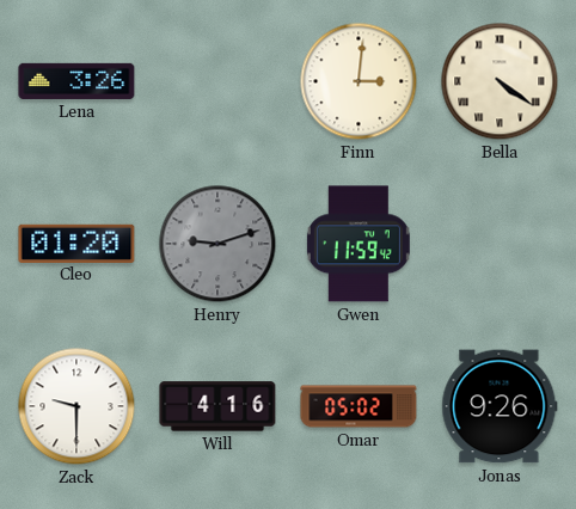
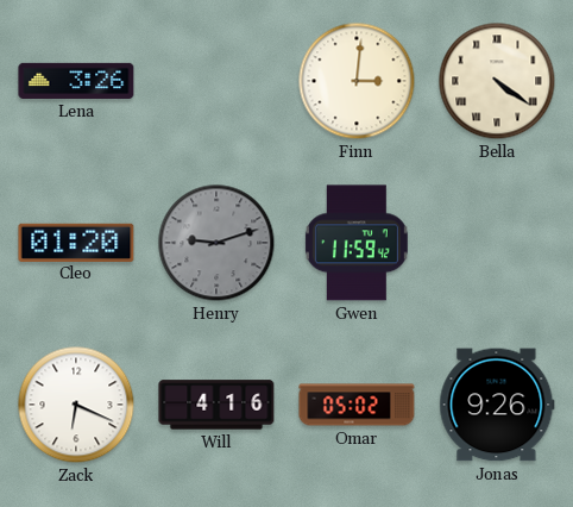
Zack: 9:30 -> 6:19 (76, 405)
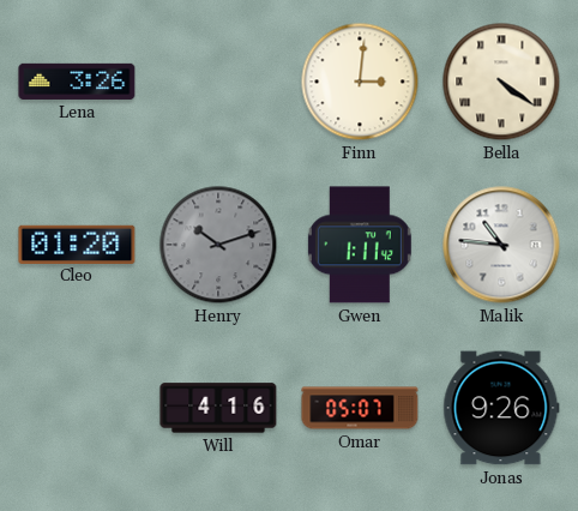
Henry: 9:12 -> 10:12 (218, 245)
Gwen: 11:59 -> 1:11 (360, 245)
Malik: none -> 10:46 (501, 245)
Zack: 6:19 -> none (76, 405)
Omar: 05:02 -> 05:07 (360, 408)
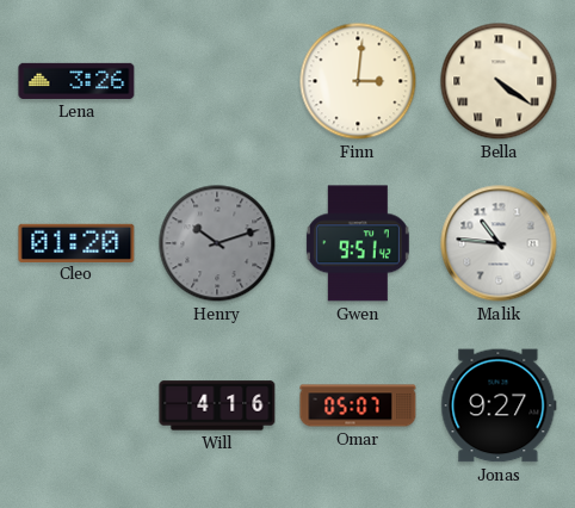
Gwen: 1:11 -> 9:51 (358, 243)
Jonas: 9:26 -> 9:27 (499, 405)
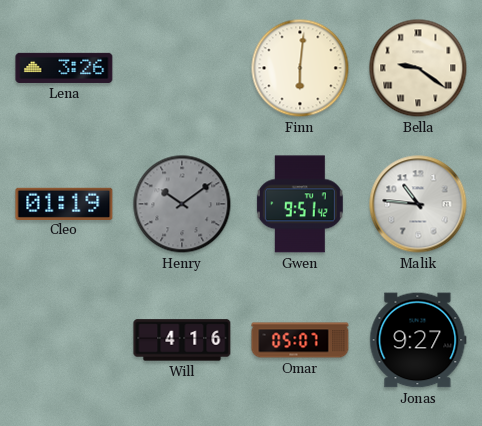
Finn: 3:01 -> 6:01 (300, 68)
Bella: 4:21 -> 9:21 (418, 68)
Cleo: 01:20 -> 01:19 (64, 203)
Henry: 10:12 -> 10:09 (182, 204)
